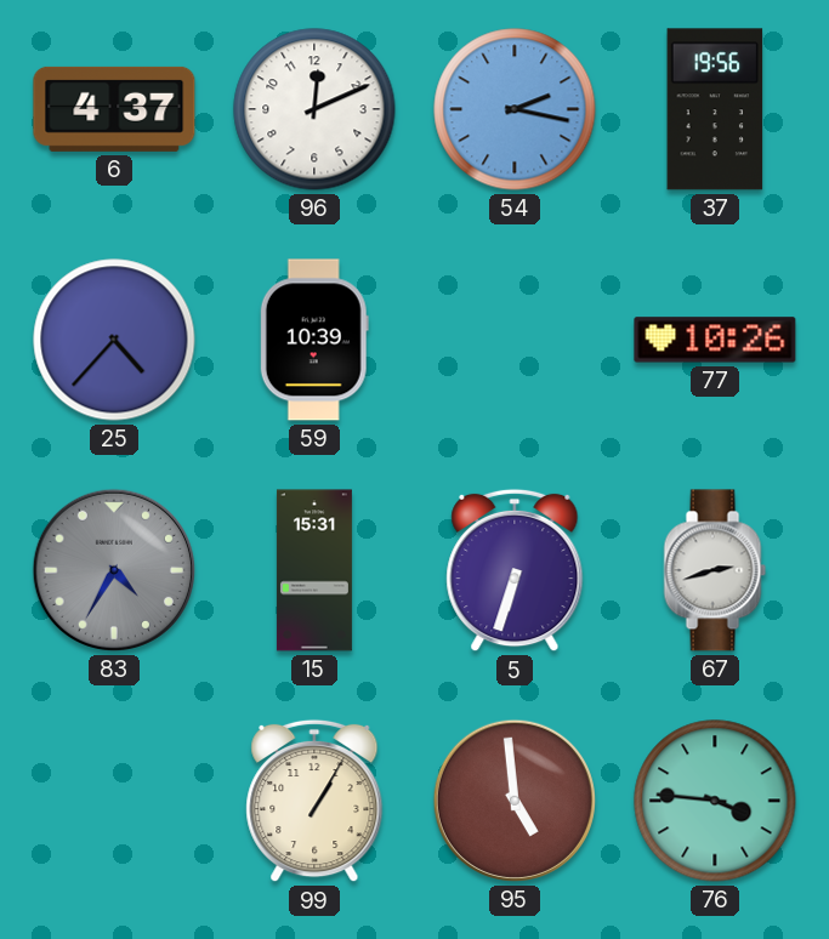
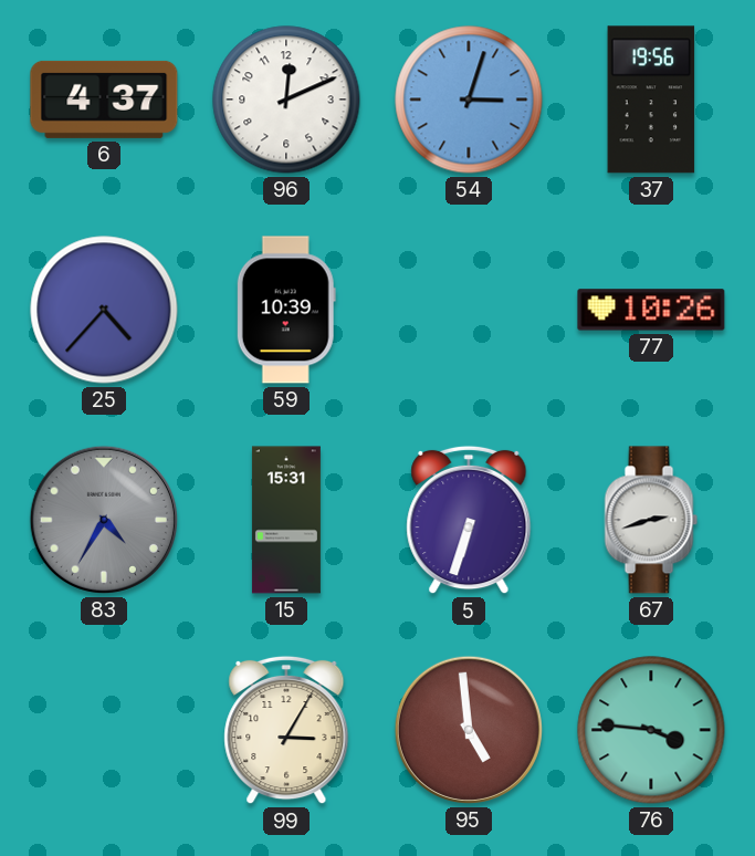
54: 2:17 -> 3:03 (469, 100)
99: 1:05 -> 3:05 (286, 730)
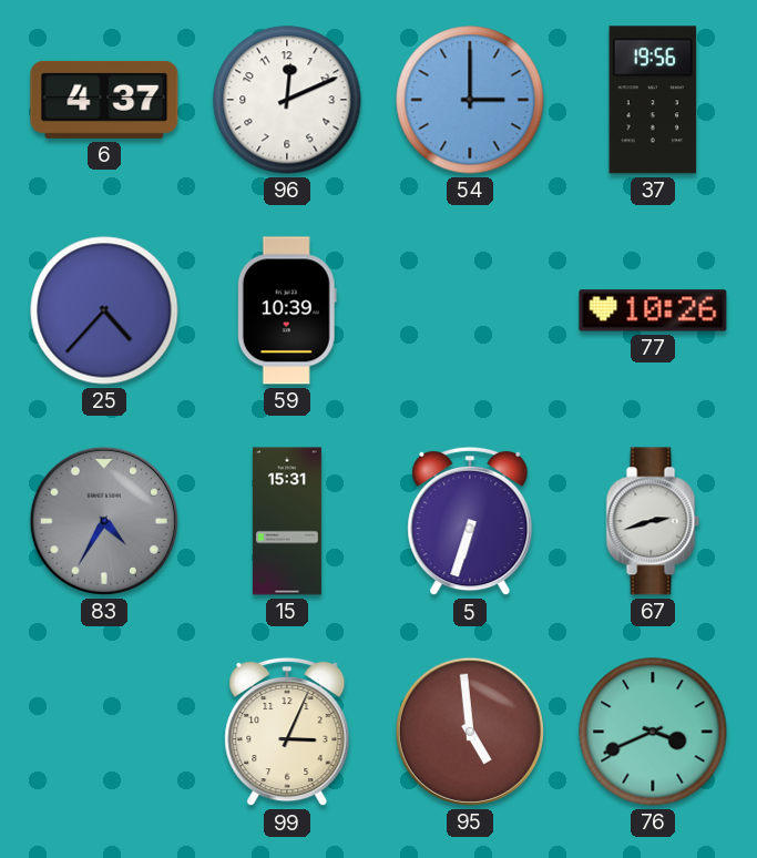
54: 3:03 -> 3:00 (470, 100)
99: 3:05 -> 3:04 (287, 732)
76: 3:46 -> 3:41 (653, 732)
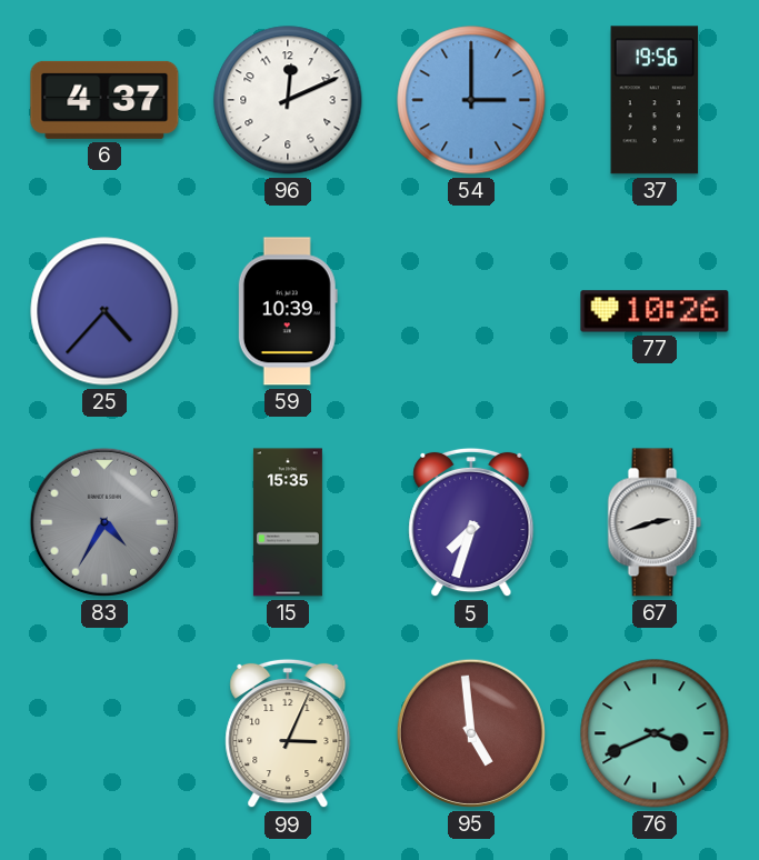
15: 15:31 -> 15:35 (288, 522)
5: 6:33 -> 7:33 (471, 522)
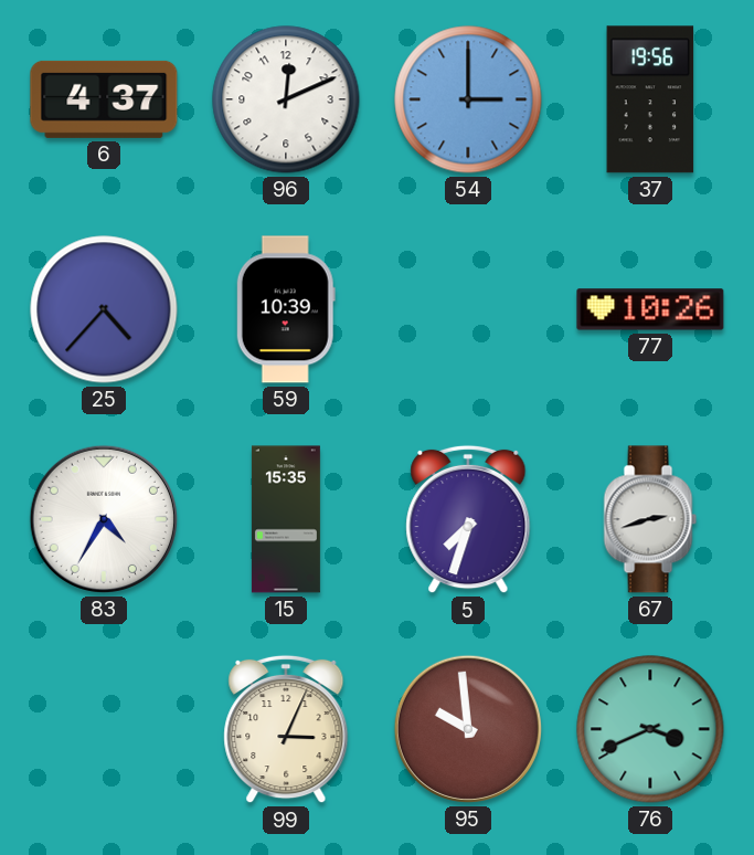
83 dial: grey -> white (104, 519)
95: 4:59 -> 9:59 (468, 729)
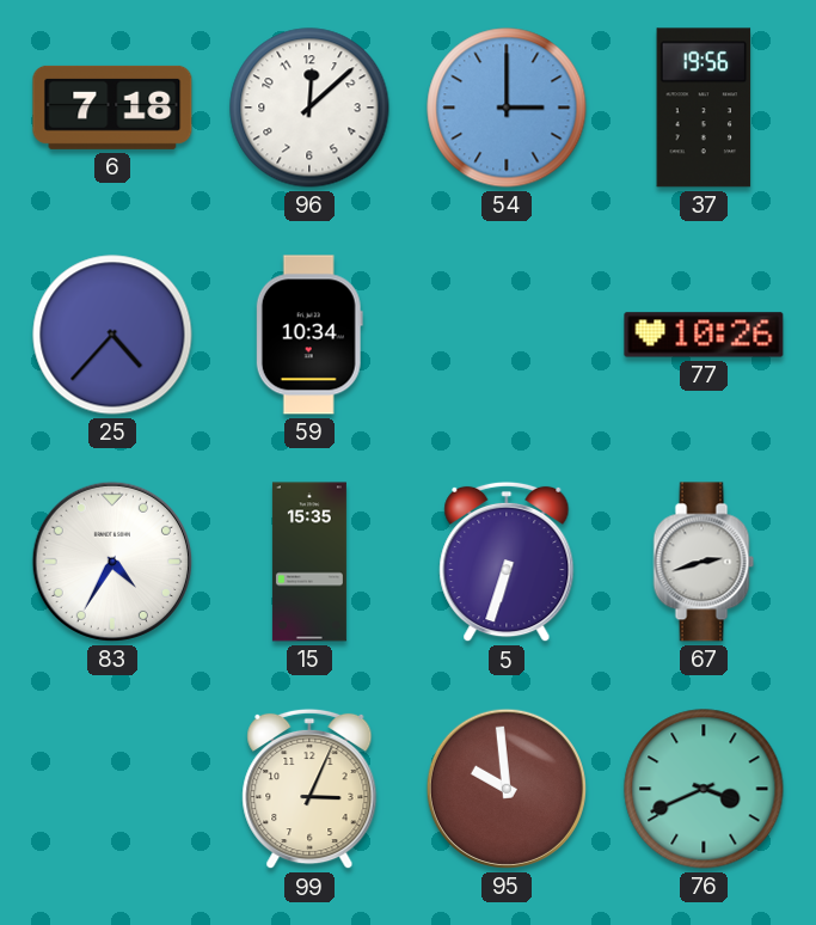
6: 4:37 -> 7:18 (112, 108)
96: 12:11 -> 12:08 (309, 108)
59: 10:39 -> 10:34 (309, 335)
5: 7:33 -> 6:33 (507, 562)
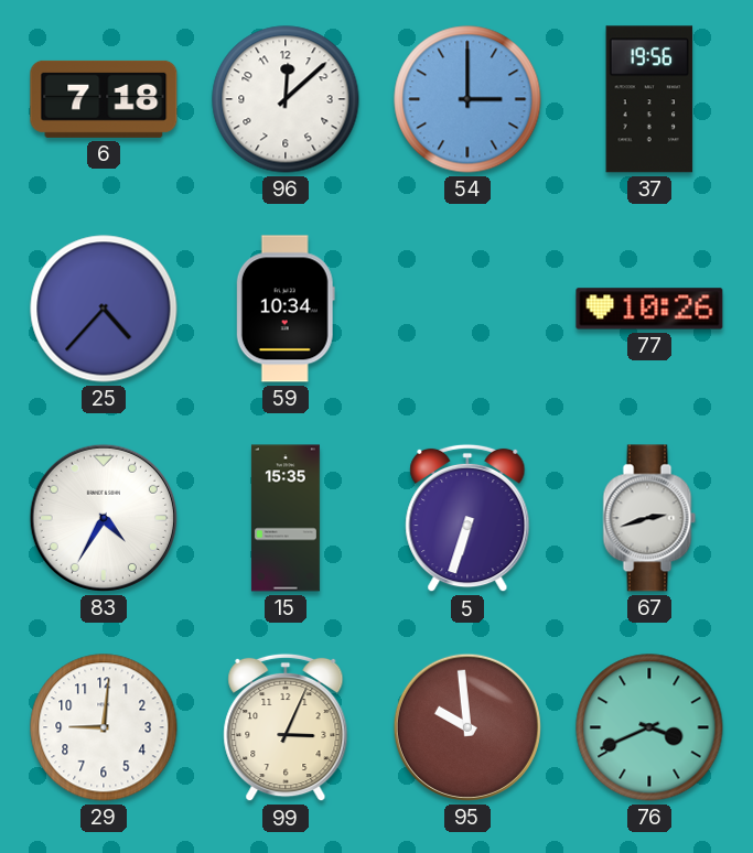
29: none -> 9:01 (104, 727)
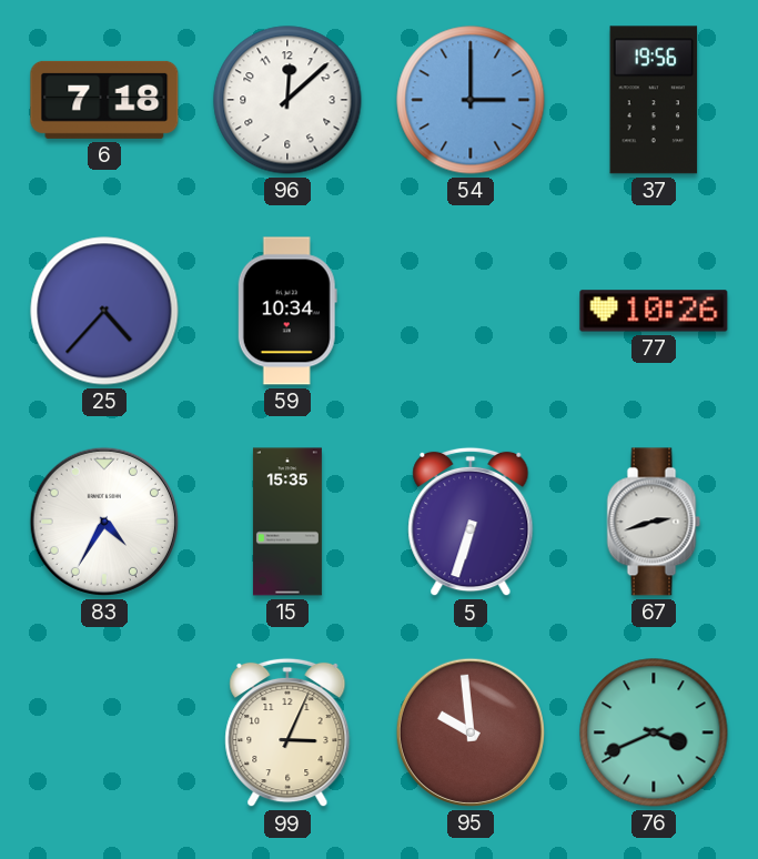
29: 9:01 -> none (104, 727)
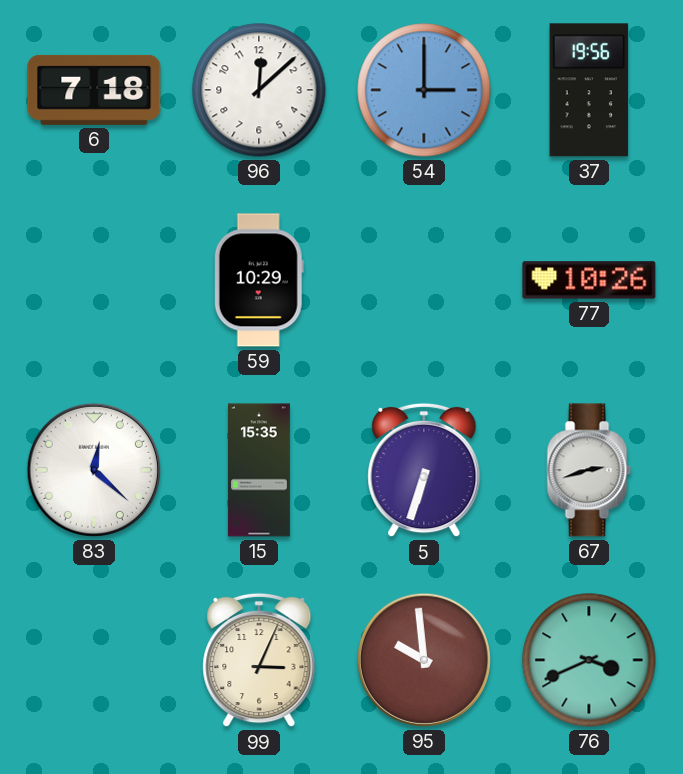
25: 4:37 -> none (104, 311)
59: 10:34 -> 10:29 (259, 280)
83: 4:35 -> 12:22 (94, 470)
